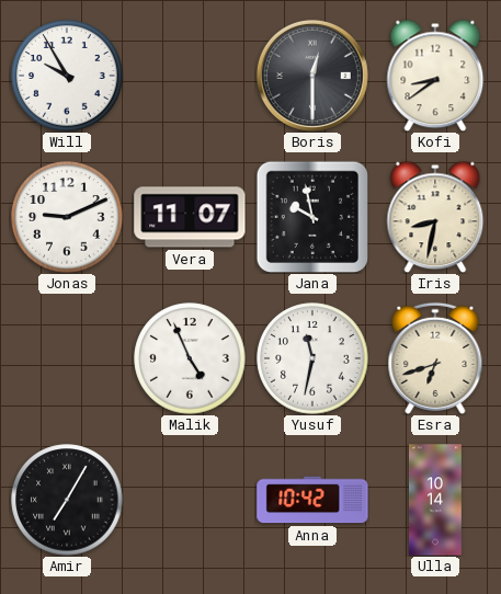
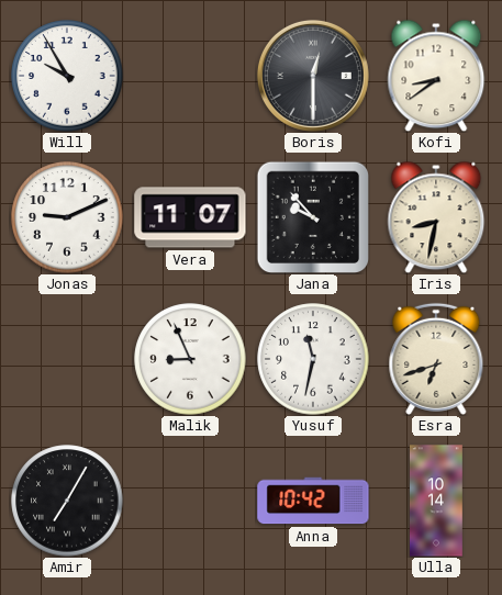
Jana: 9:58 -> 9:53 (312, 216)
Malik: 4:56 -> 8:56 (190, 359)
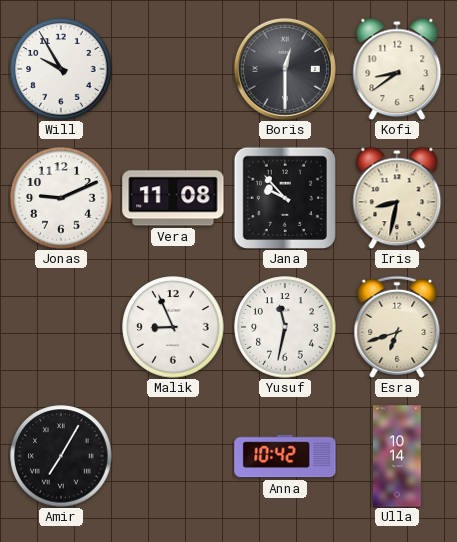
Vera: 11:07 -> 11:08 (173, 198)
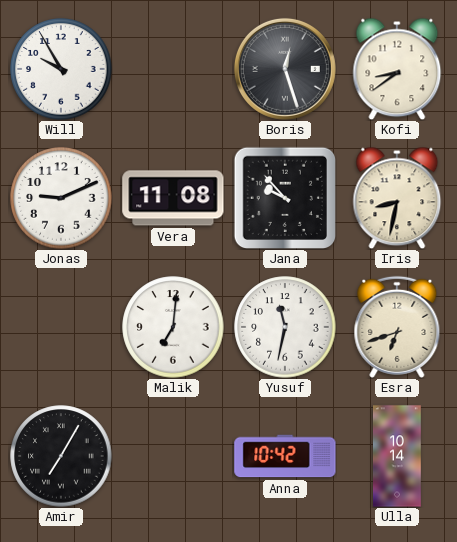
Boris: 12:30 -> 12:27 (285, 69)
Malik: 8:56 -> 7:01 (173, 327)
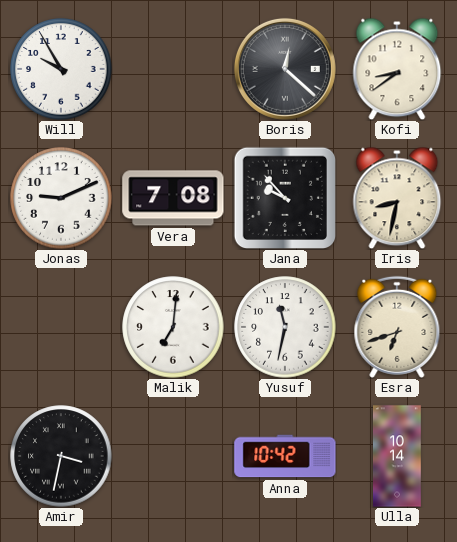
Boris: 12:27 -> 12:22 (285, 69)
Vera: 11:08 -> 7:08 (173, 198)
Amir: 7:05 -> 3:32 (61, 456)
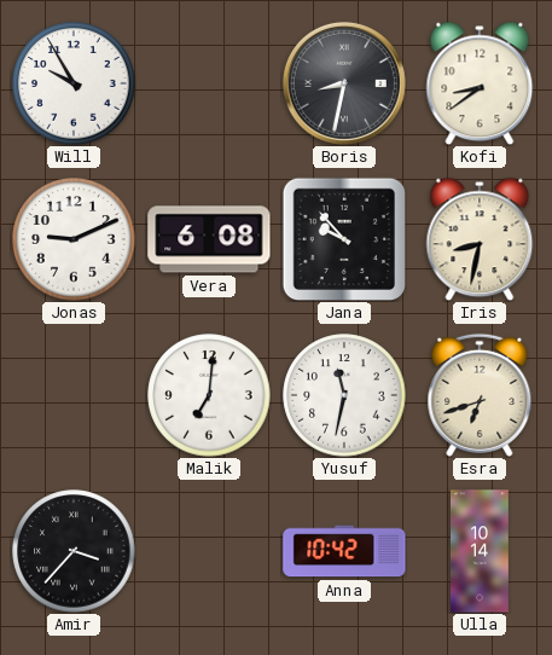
Boris: 12:22 -> 8:32 (344, 83)
Vera: 7:08 -> 6:08 (209, 239)
Amir: 3:32 -> 3:37 (74, 551)
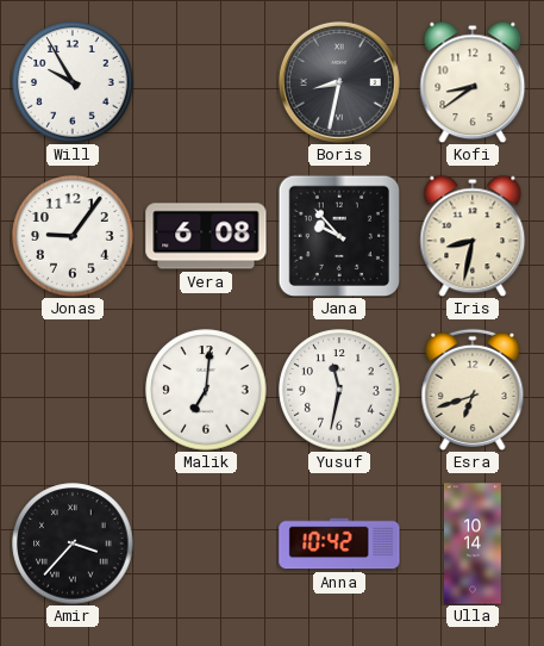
Jonas: 9:11 -> 9:06 (73, 236)
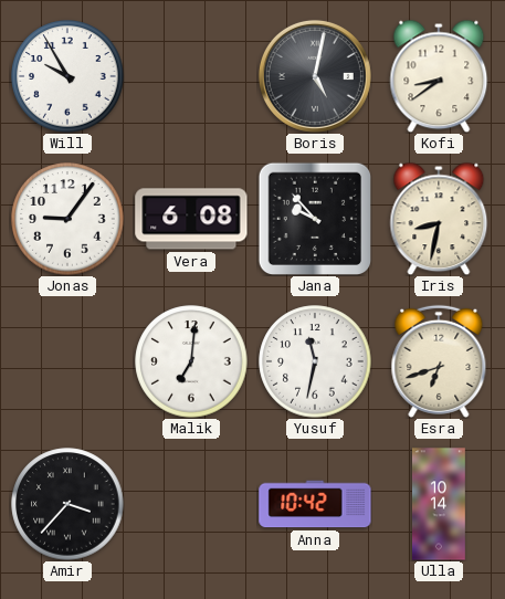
Boris: 8:32 -> 5:02 (315, 76)
